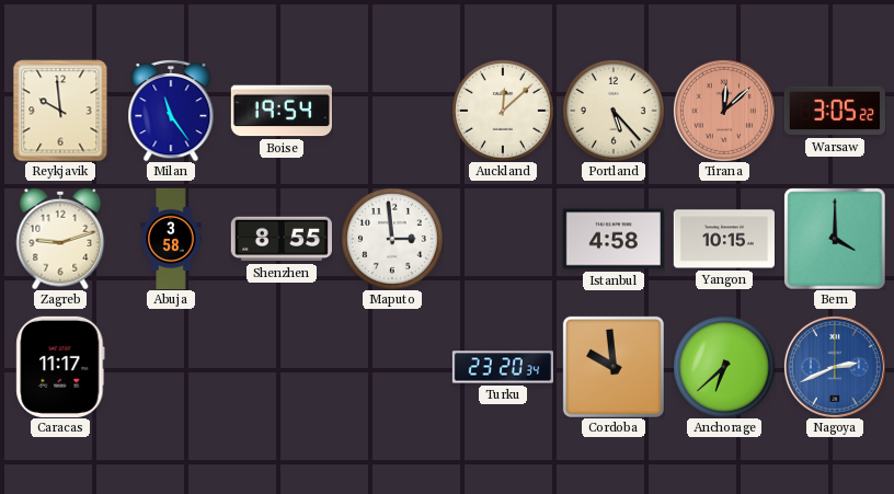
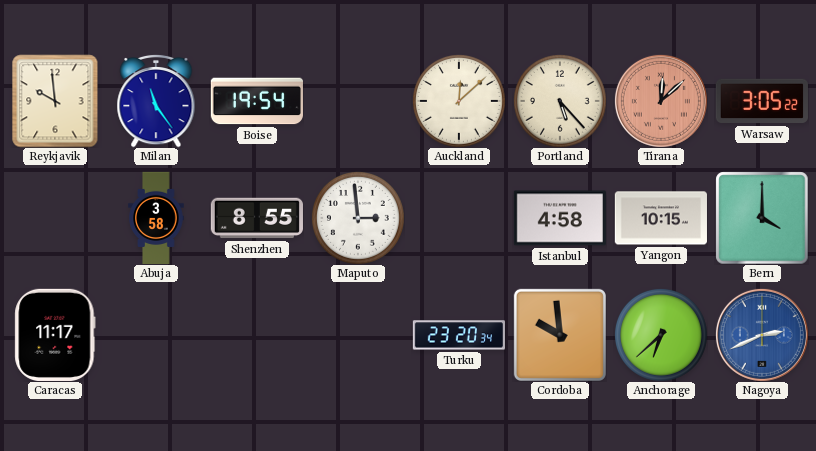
Zagreb: 9:12 -> none (60, 239)
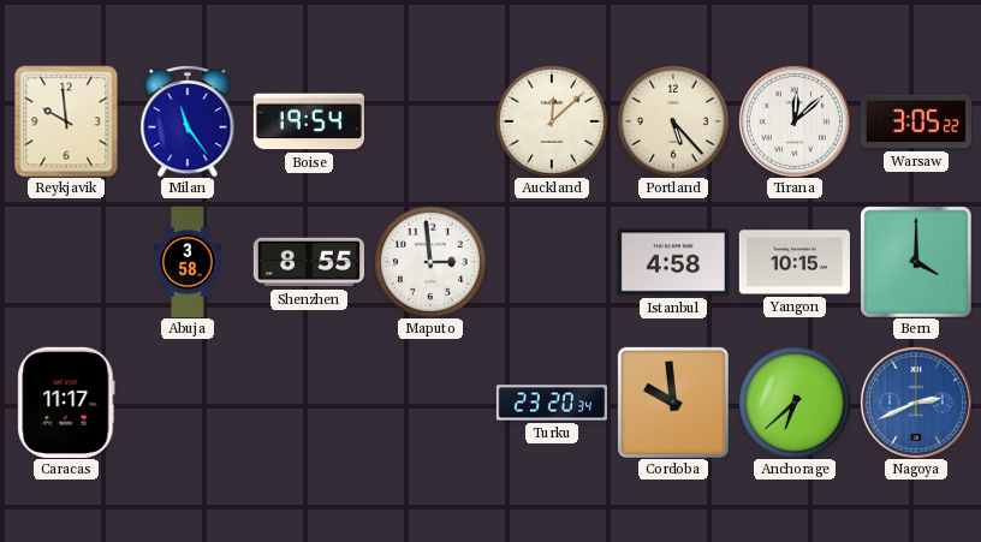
Tirana dial: salmon -> white (795, 121)
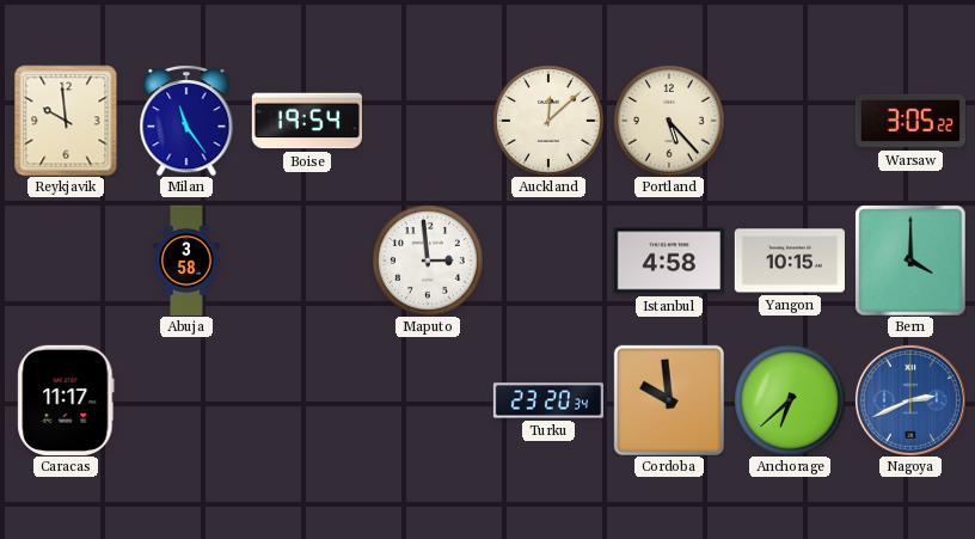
Tirana: 12:08 -> none (795, 121)
Shenzhen: 8:55 -> none (309, 262)
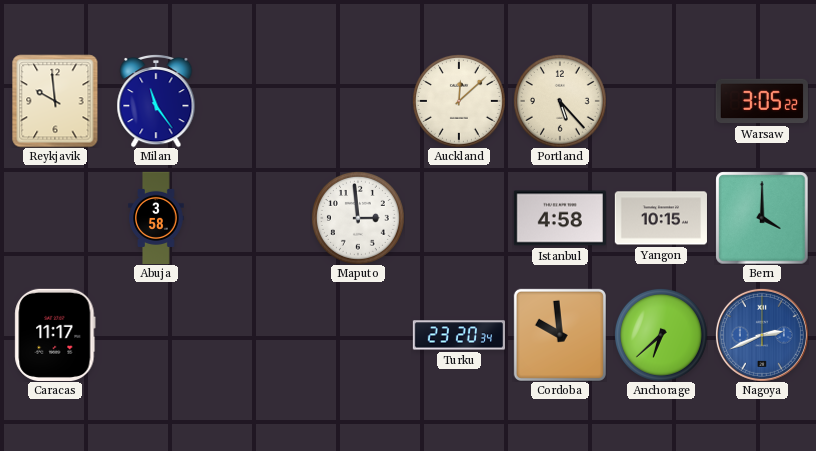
Boise: 19:54 -> none (307, 121)
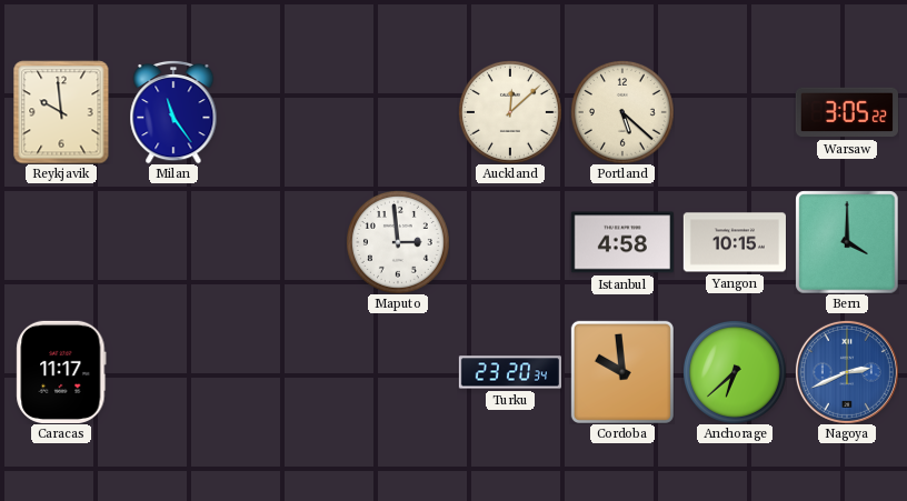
Portland: 5:23 -> 5:22 (622, 112)
Abuja: 3:58 -> none (156, 217)
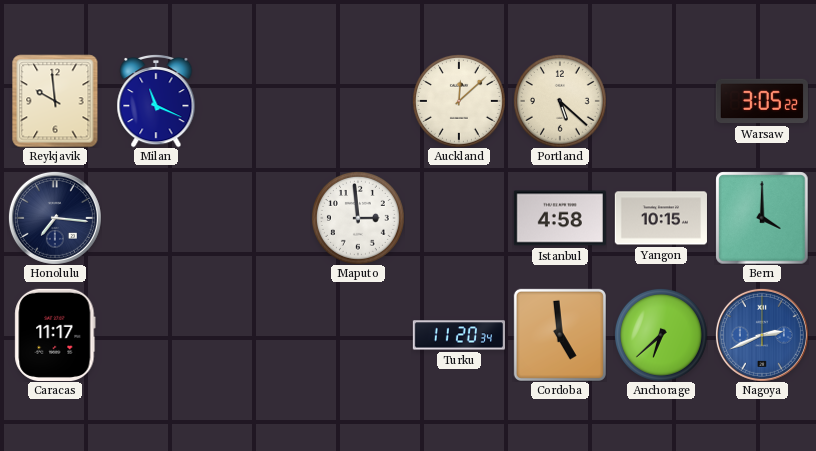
Milan: 11:24 -> 11:19 (156, 101)
Honolulu: none -> 7:16 (55, 218)
Turku: 23:20 -> 11:20 (459, 335)
Cordoba: 9:59 -> 4:59 (560, 335)
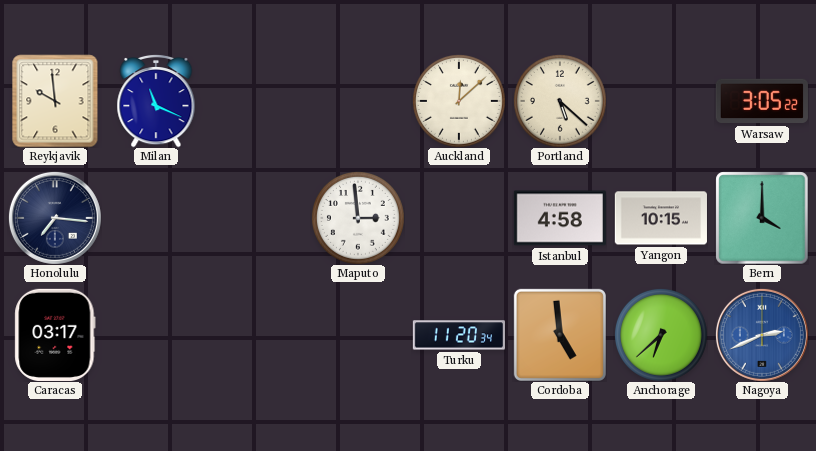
Caracas: 11:17 -> 03:17 (55, 335)
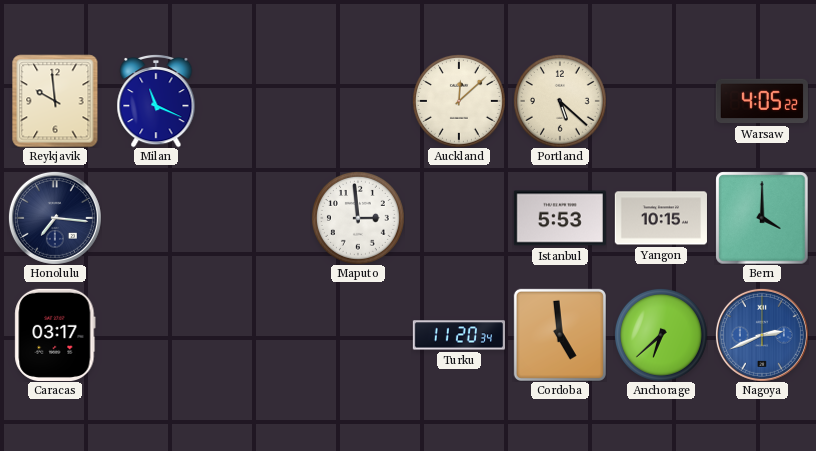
Warsaw: 3:05 -> 4:05 (762, 101)
Istanbul: 4:58 -> 5:53 (560, 218)
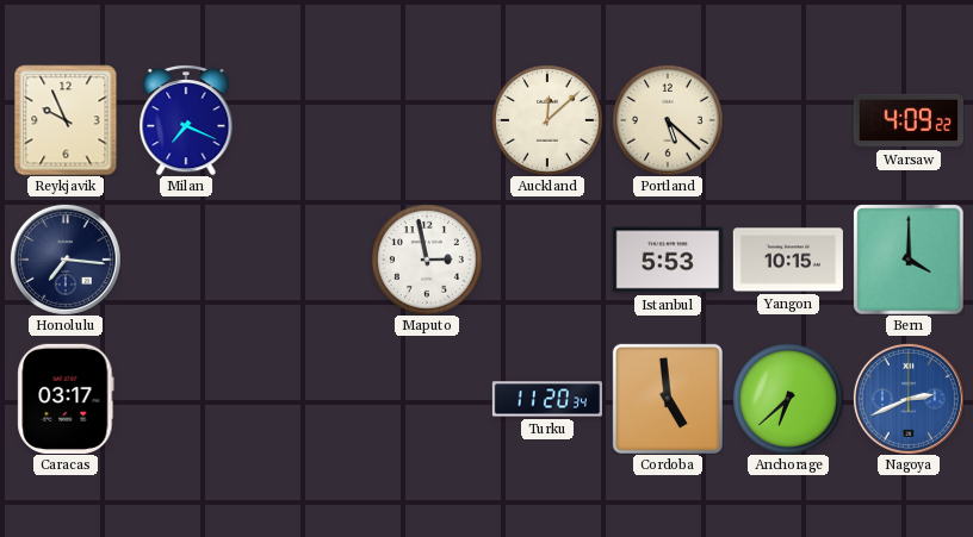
Reykjavik: 9:59 -> 9:56 (66, 120)
Milan: 11:19 -> 7:19 (186, 120)
Warsaw: 4:05 -> 4:09 (909, 120)
Maputo: 2:59 -> 2:58 (427, 260)
